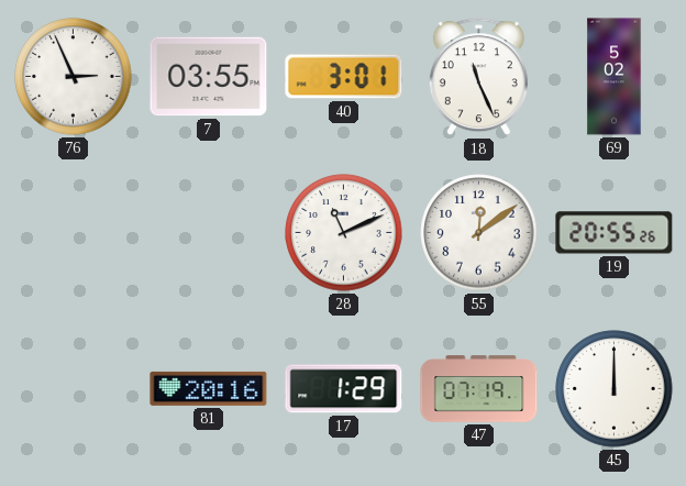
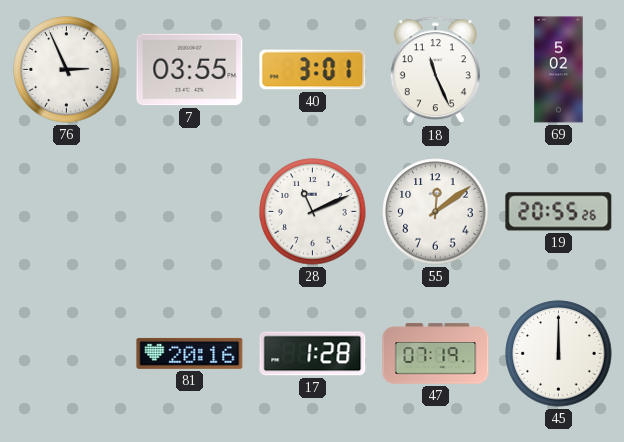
17: 1:29 -> 1:28 (313, 354)
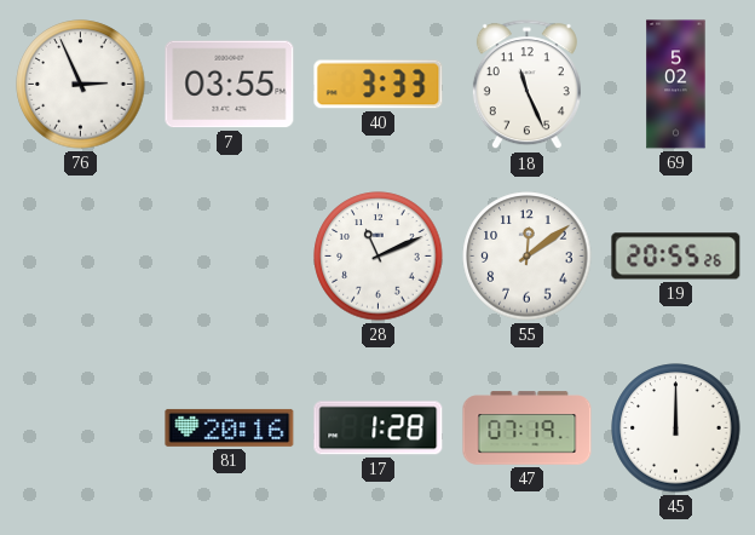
40: 3:01 -> 3:33 (379, 85)
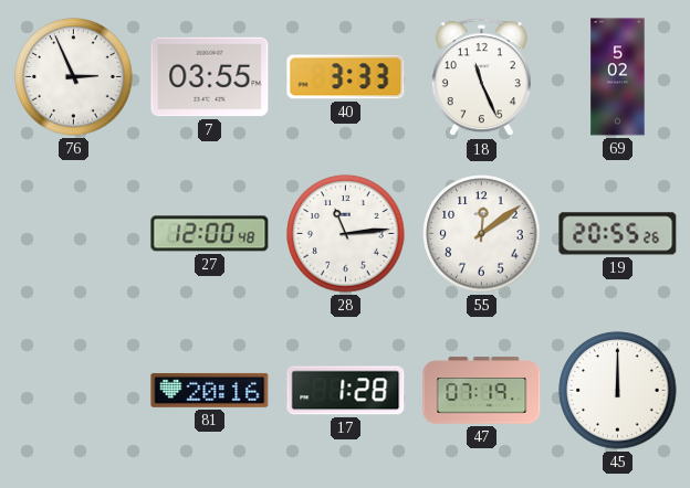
27: none -> 12:00 (210, 234)
28: 11:11 -> 11:14 (346, 234)
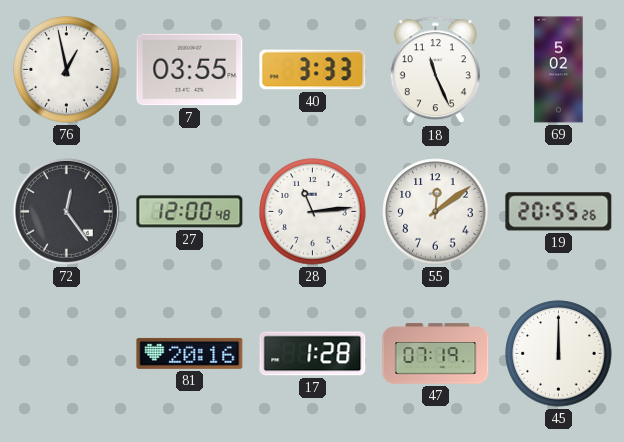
76: 2:56 -> 12:58 (67, 70)
72: none -> 12:24 (66, 211)
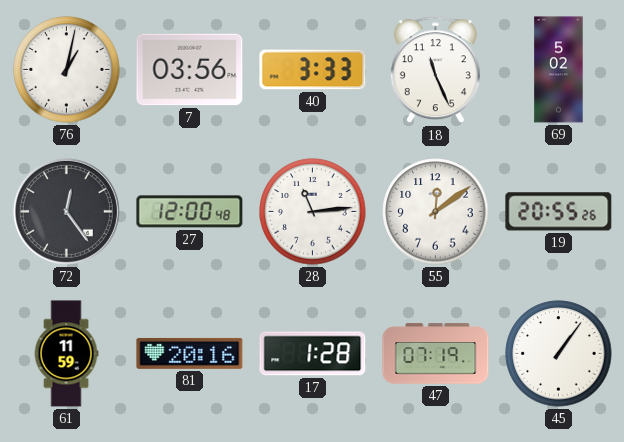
76: 12:58 -> 1:02 (67, 70)
7: 03:55 -> 03:56 (190, 70)
61: none -> 11:59 (66, 354)
45: 12:00 -> 1:06 (559, 354)
